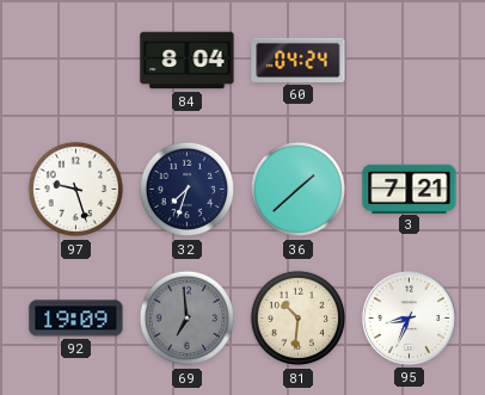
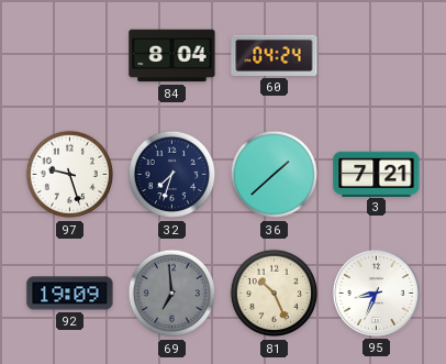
81: 10:31 -> 10:26 (275, 294)
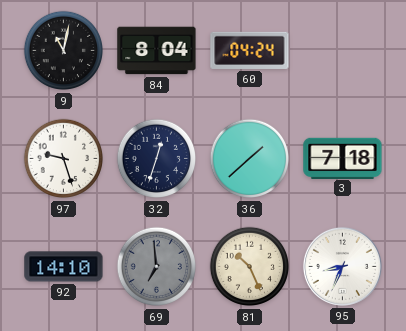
9: none -> 11:02 (64, 51)
32: 7:33 -> 12:33 (157, 159)
3: 7:21 -> 7:18 (343, 158)
92: 19:09 -> 14:10 (64, 267)
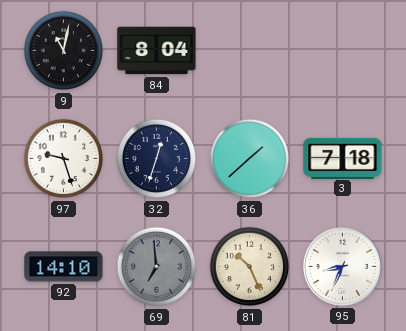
60: 04:24 -> none (250, 50)
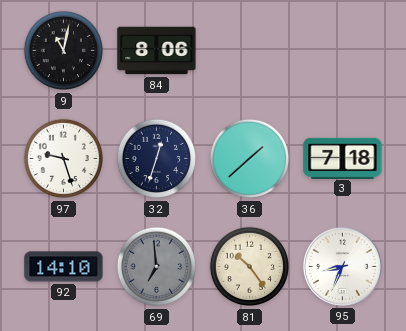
84: 8:04 -> 8:06 (157, 51)
81: 10:26 -> 10:24 (250, 267)
